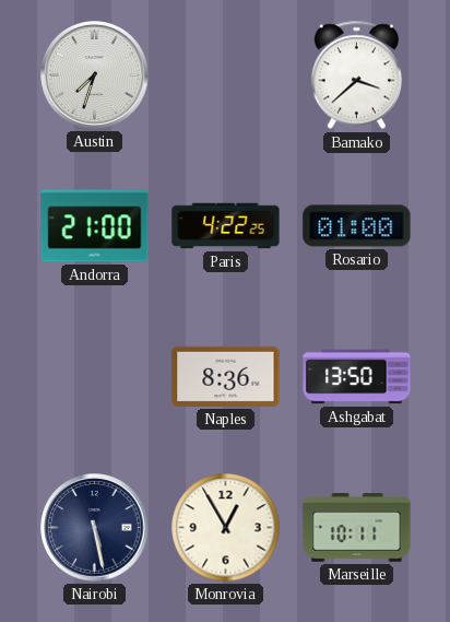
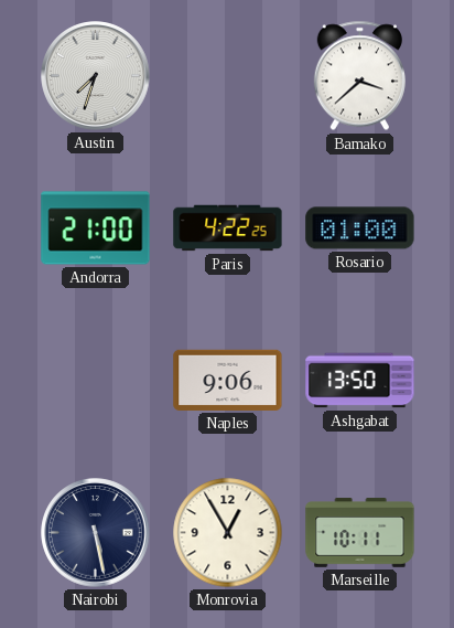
Naples: 8:36 -> 9:06 (228, 380)
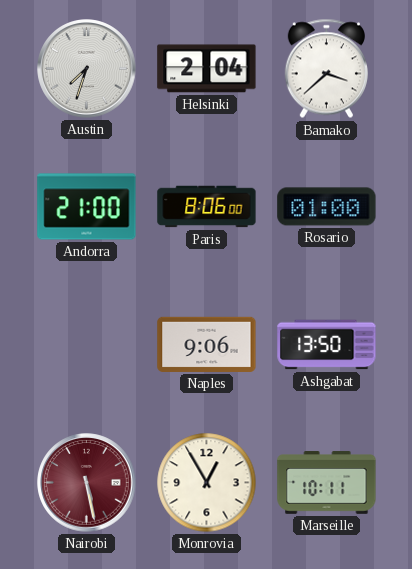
Helsinki: none -> 2:04 (207, 69)
Paris: 4:22 -> 8:06 (207, 207)
Nairobi dial: navy -> burgundy (87, 483)
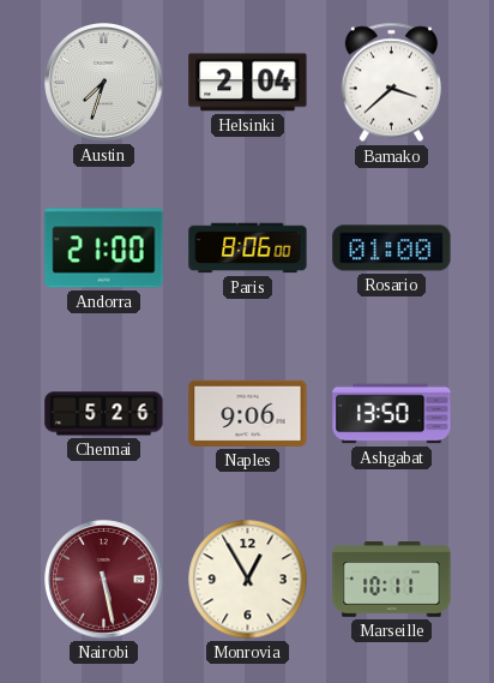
Chennai: none -> 5:26 (104, 414)
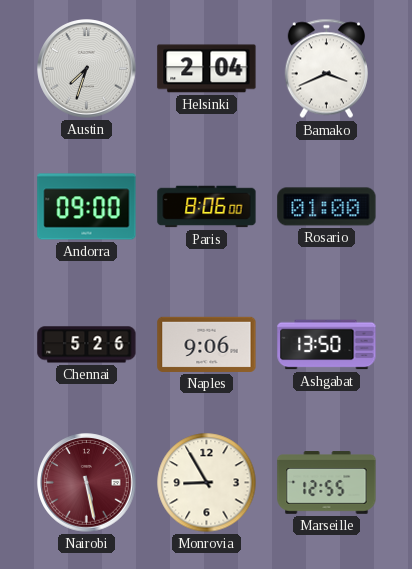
Bamako: 3:38 -> 3:41 (326, 69)
Andorra: 21:00 -> 09:00 (87, 207)
Monrovia: 12:55 -> 8:55 (207, 483)
Marseille: 10:11 -> 12:55 (327, 483)
